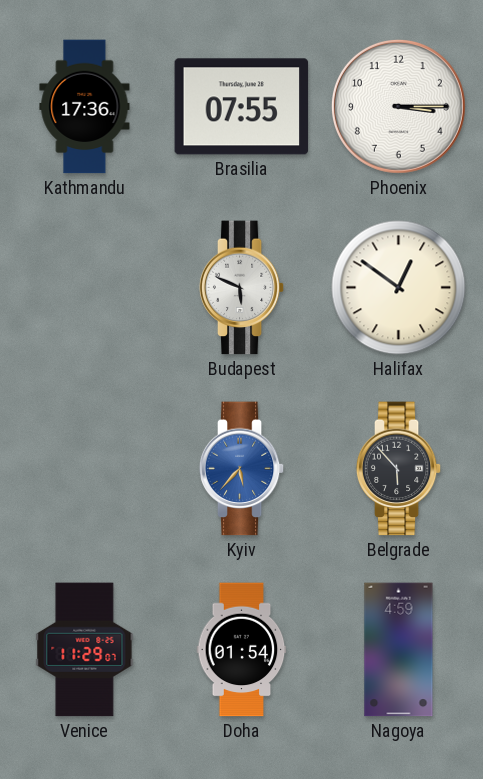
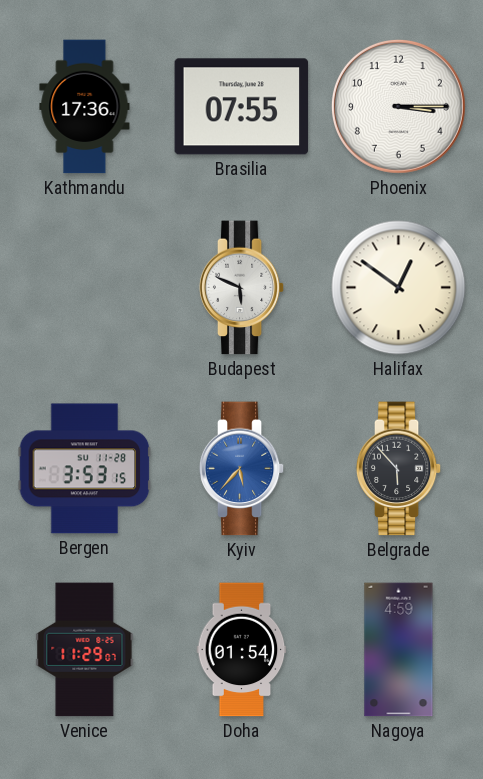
Bergen: none -> 3:53 (85, 469)
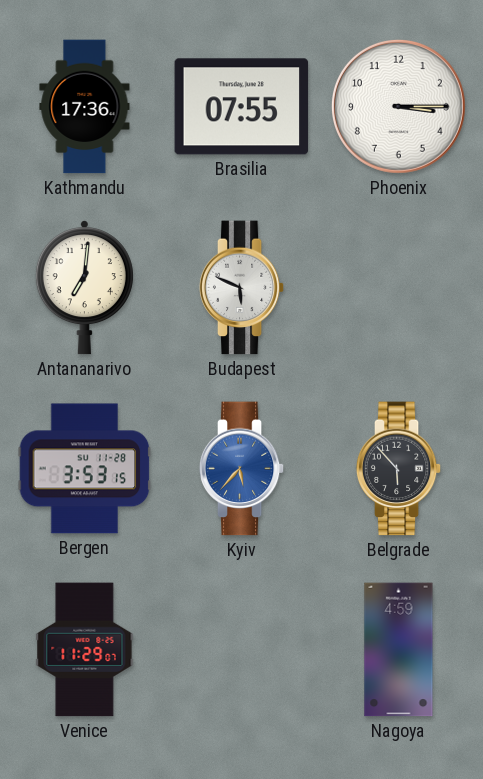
Antananarivo: none -> 7:01 (84, 288)
Halifax: 12:51 -> none (399, 288)
Doha: 01:54 -> none (242, 650)
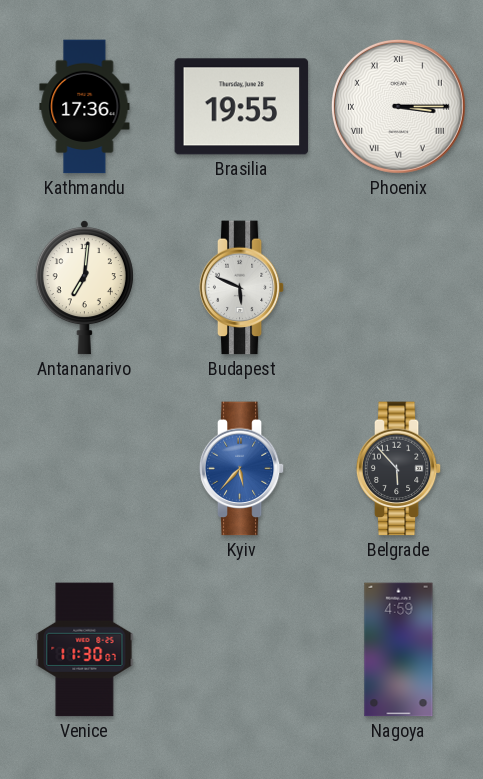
Brasilia: 07:55 -> 19:55 (242, 107)
Phoenix numerals: Arabic -> Roman (398, 106)
Bergen: 3:53 -> none (85, 469)
Venice: 11:29 -> 11:30 (85, 650)
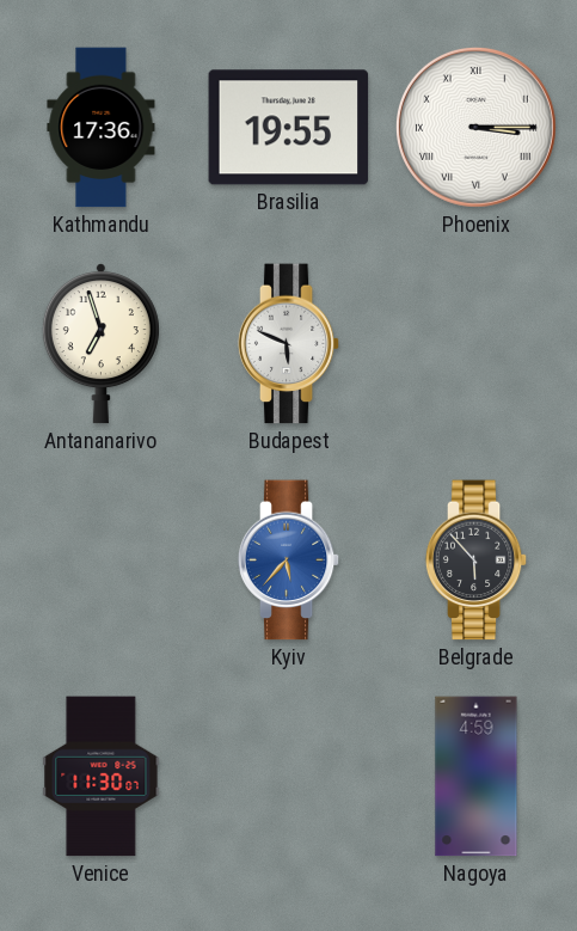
Antananarivo: 7:01 -> 6:57 (100, 344)
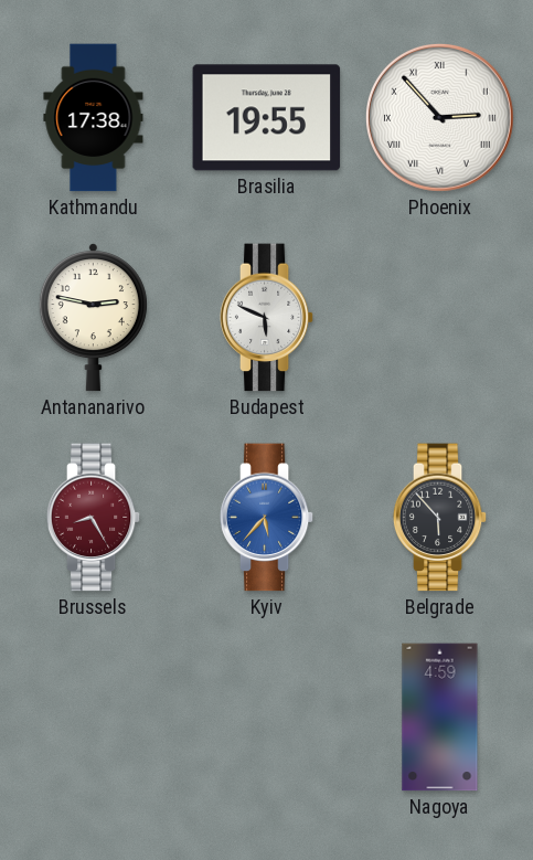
Kathmandu: 17:36 -> 17:38 (94, 118)
Phoenix: 3:15 -> 2:53 (439, 117)
Antananarivo: 6:57 -> 2:47 (93, 318)
Brussels: none -> 8:25 (94, 518)
Venice: 11:30 -> none (102, 777)
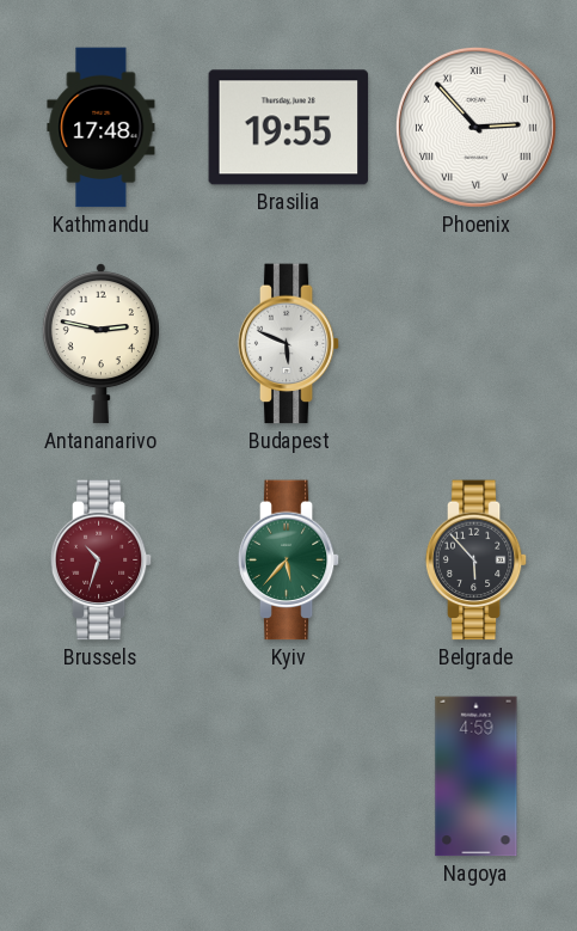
Kathmandu: 17:38 -> 17:48 (102, 128)
Brussels: 8:25 -> 10:33 (102, 561)
Kyiv dial: blue -> green (289, 561)
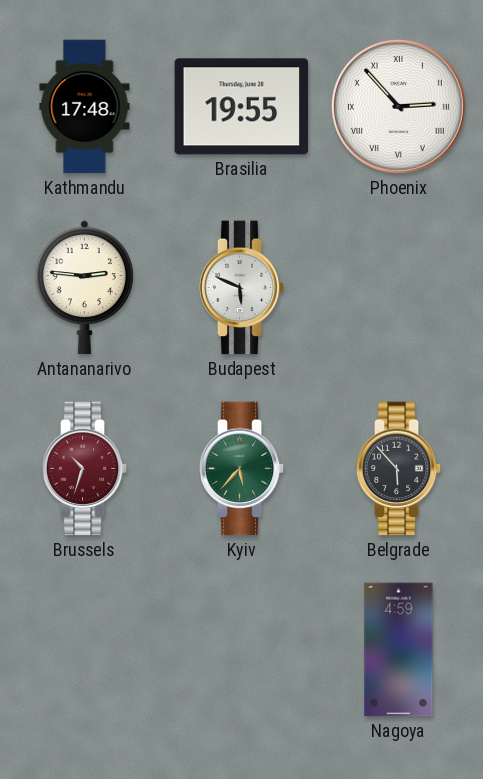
Antananarivo: 2:47 -> 2:46 (84, 288)
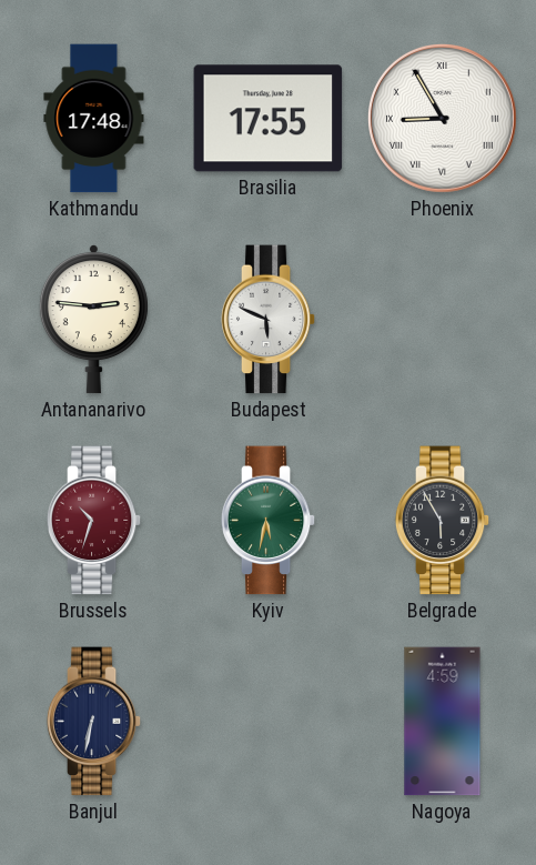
Brasilia: 19:55 -> 17:55 (269, 119)
Phoenix: 2:53 -> 8:55 (442, 118)
Kyiv: 5:37 -> 5:32 (269, 521)
Belgrade: 5:53 -> 5:55 (443, 521)
Banjul: none -> 6:32 (94, 722)
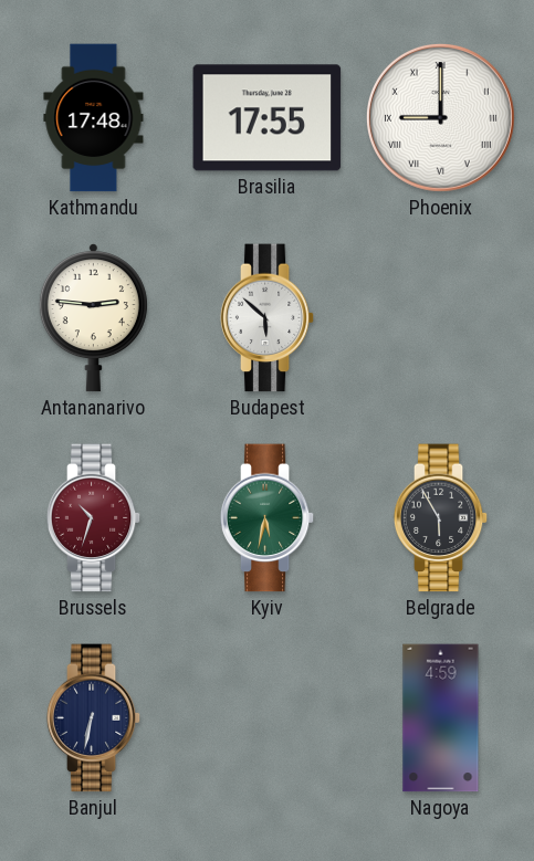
Phoenix: 8:55 -> 9:00 (440, 117)
Budapest: 5:49 -> 5:52 (268, 318)
